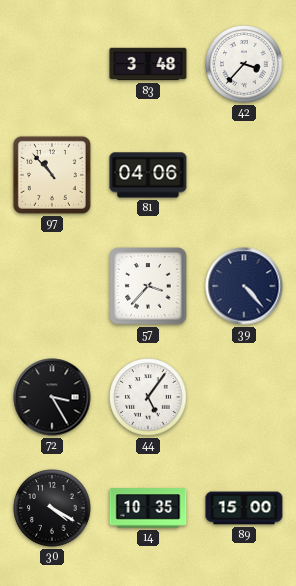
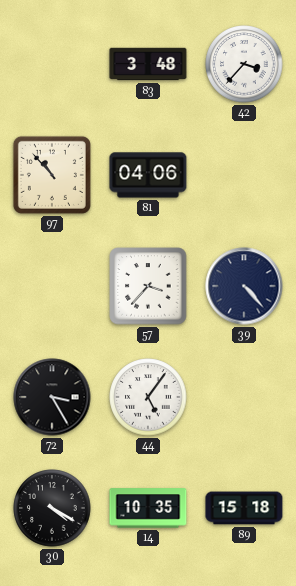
89: 15:00 -> 15:18 (244, 508)
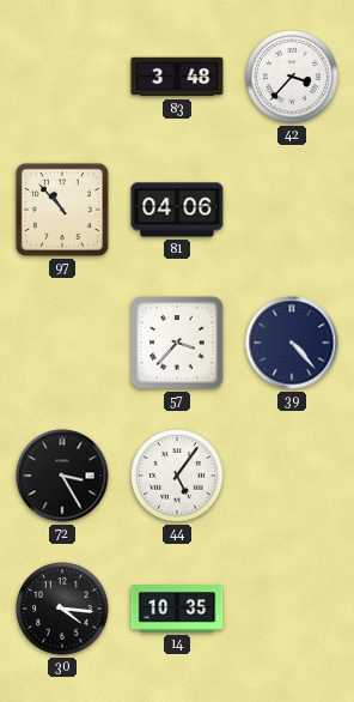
30: 4:20 -> 4:16 (62, 609)
89: 15:18 -> none (244, 508)
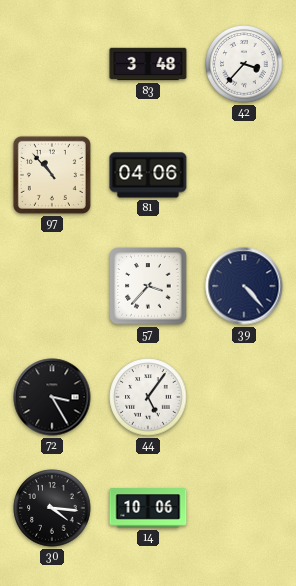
14: 10:35 -> 10:06 (148, 508)
